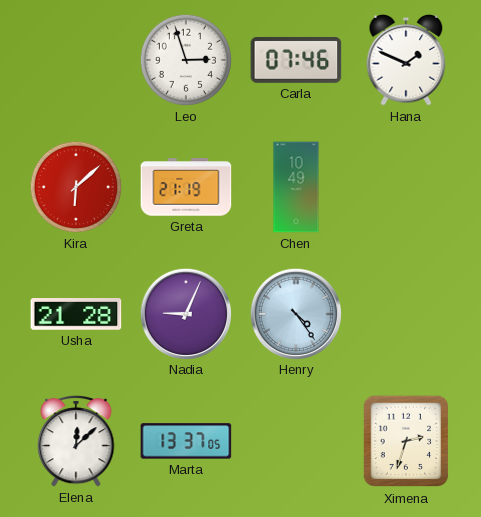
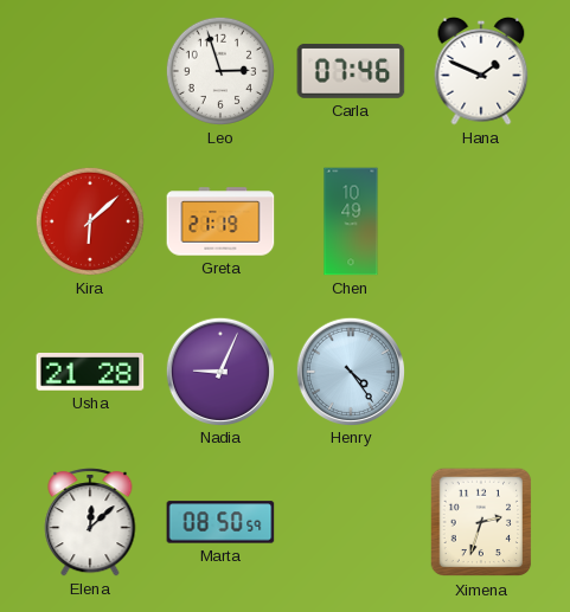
Marta: 13:37 -> 08:50 (220, 522)
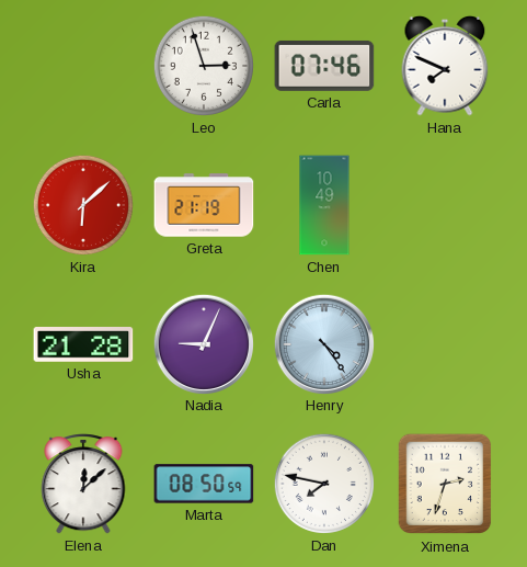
Hana: 1:49 -> 7:49 (445, 66)
Dan: none -> 7:47 (324, 484)
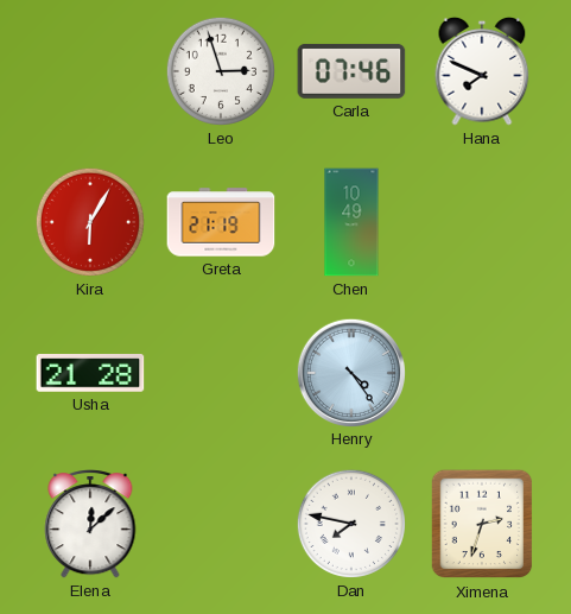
Kira: 6:08 -> 6:05 (90, 222)
Nadia: 9:04 -> none (203, 343)
Marta: 08:50 -> none (204, 484)
